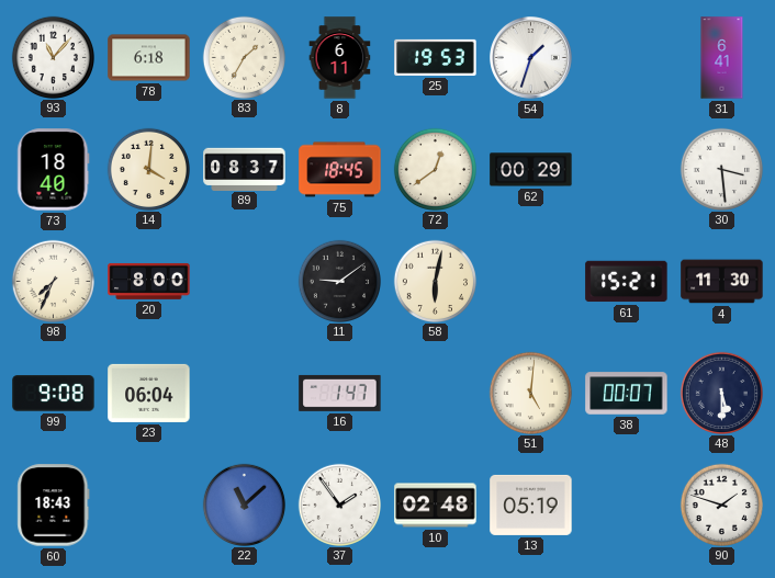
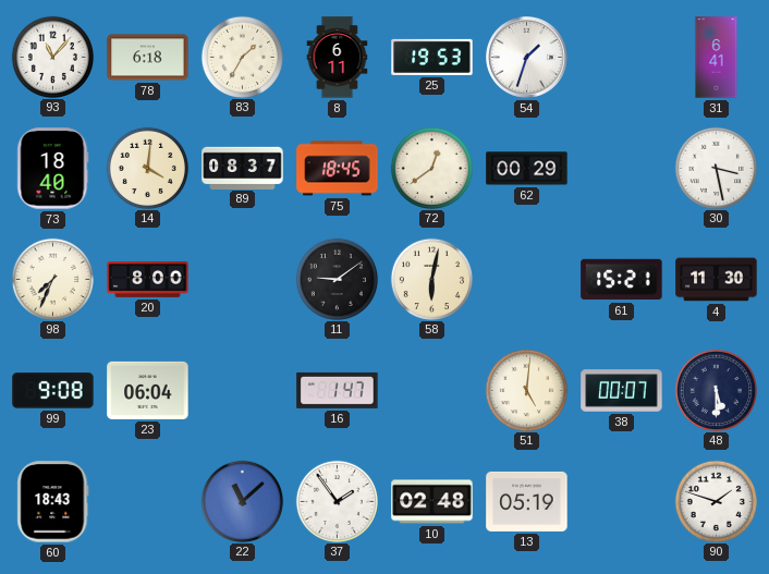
30: 3:29 -> 3:28 (716, 168)
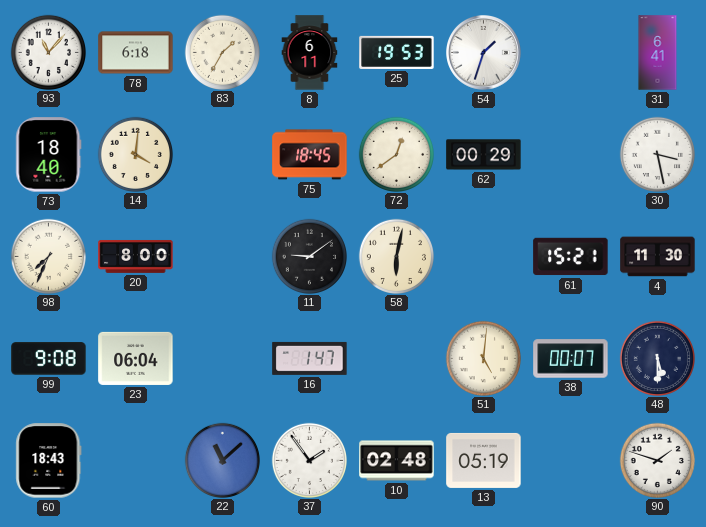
89: 08:37 -> none (243, 168)
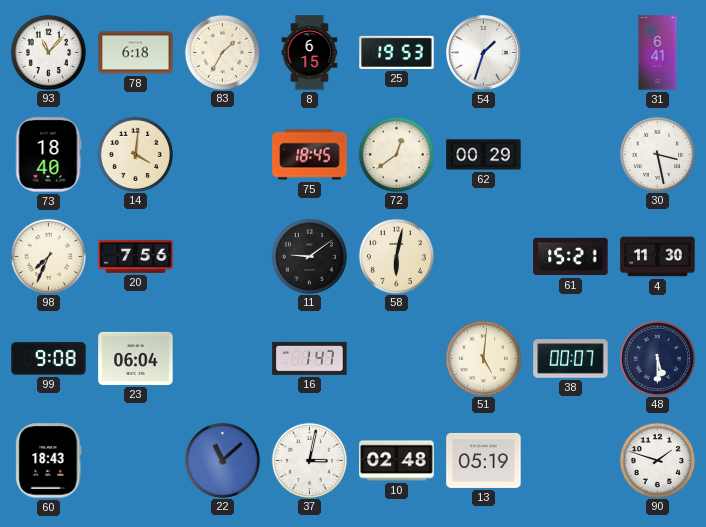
8: 6:11 -> 6:15 (310, 53)
20: 8:00 -> 7:56 (136, 256)
37: 1:54 -> 3:02 (309, 460)
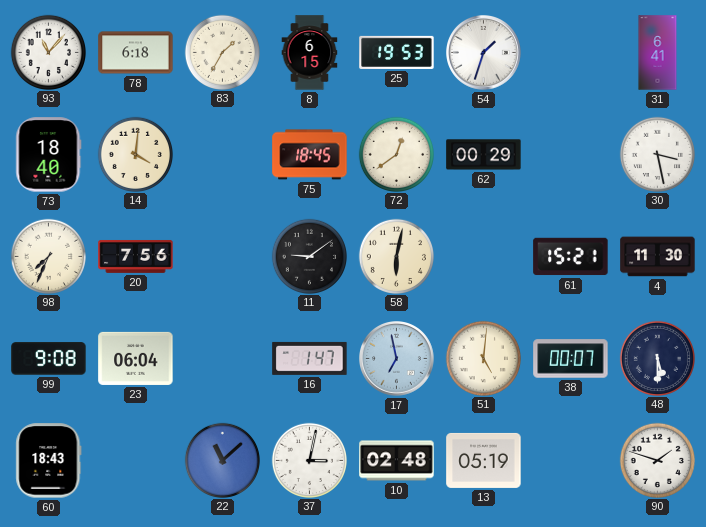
17: none -> 6:58 (397, 359)
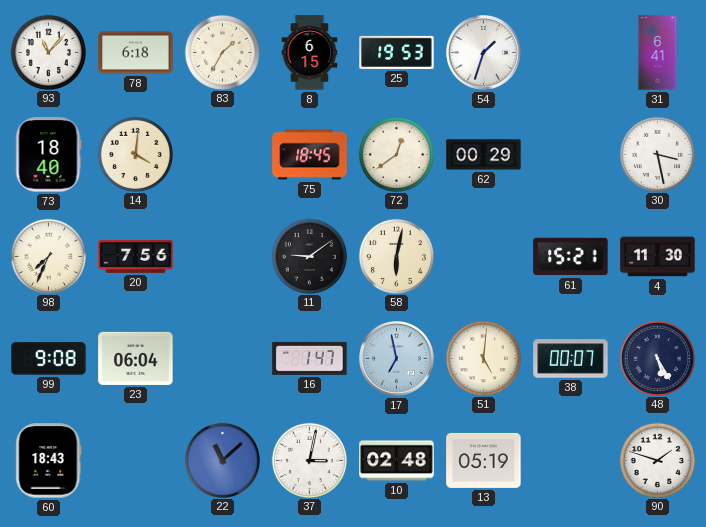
48: 5:30 -> 5:25 (657, 358)
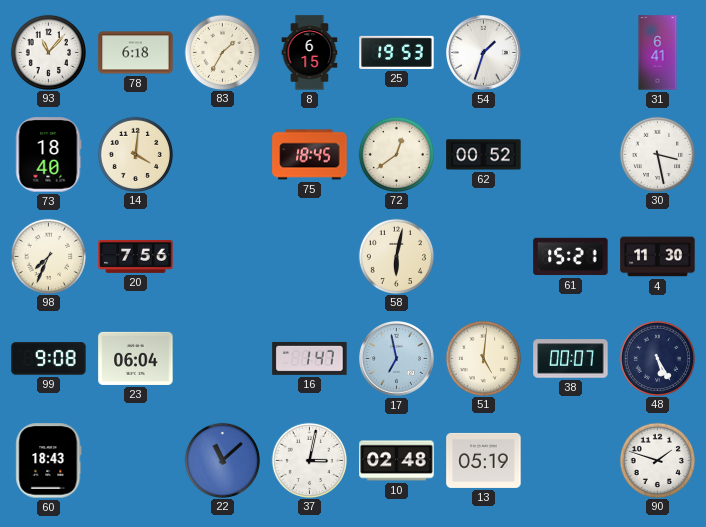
62: 00:29 -> 00:52 (484, 155)
11: 9:09 -> none (309, 256)
